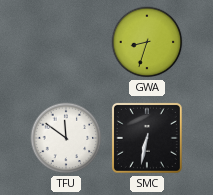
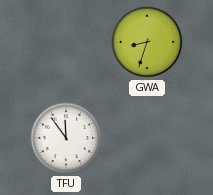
TFU: 11:51 -> 11:54 (66, 138)
SMC: 6:32 -> none (147, 138)
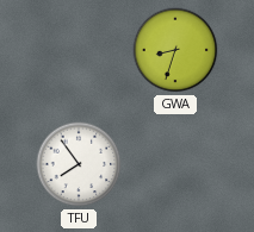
TFU: 11:54 -> 7:54 (79, 164)
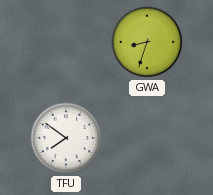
TFU: 7:54 -> 7:51 (66, 138)
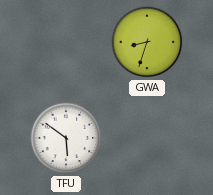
TFU: 7:51 -> 5:51 (66, 138)
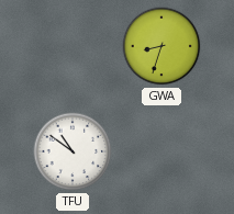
TFU: 5:51 -> 10:51 (73, 151)
